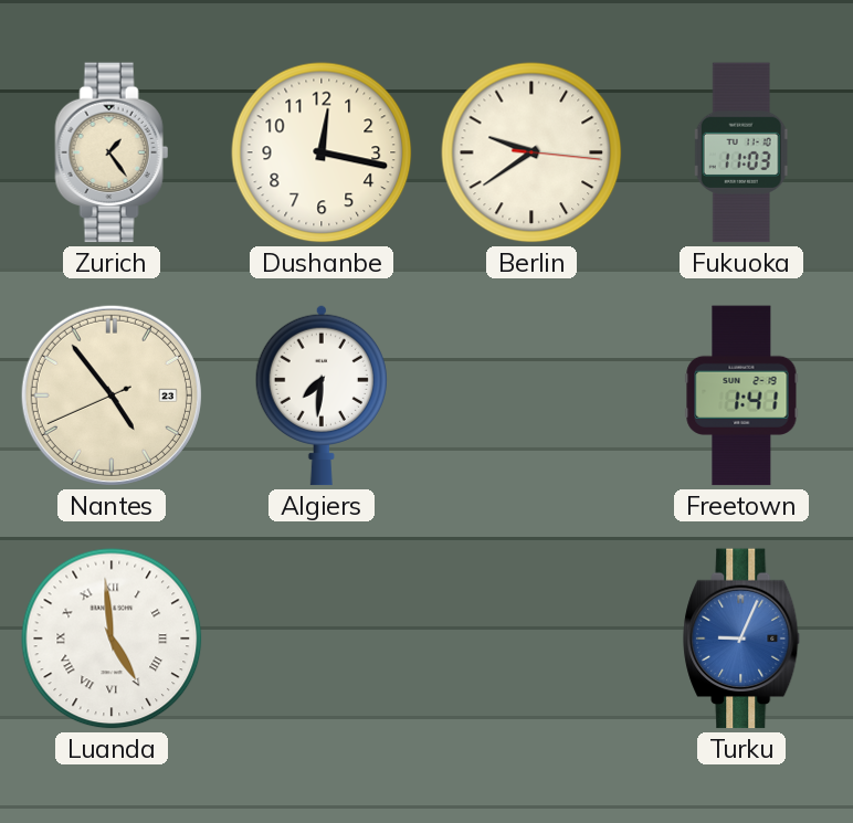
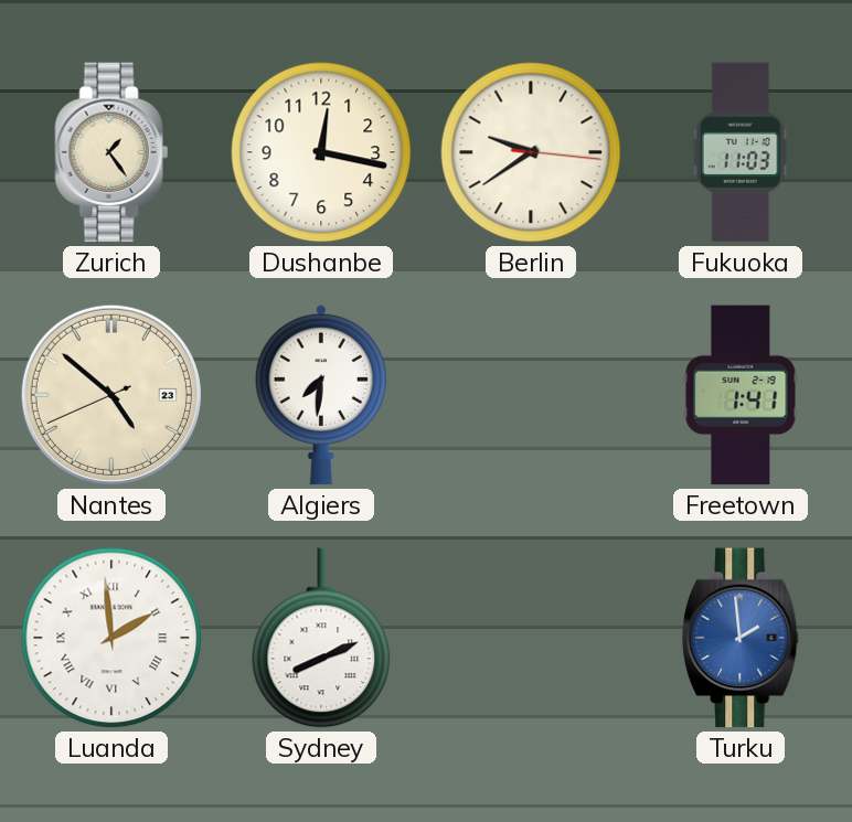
Nantes: 4:53 -> 4:51 (111, 395)
Luanda: 4:59 -> 1:59 (111, 638)
Sydney: none -> 8:11 (321, 638)
Turku: 9:04 -> 1:59 (742, 638)
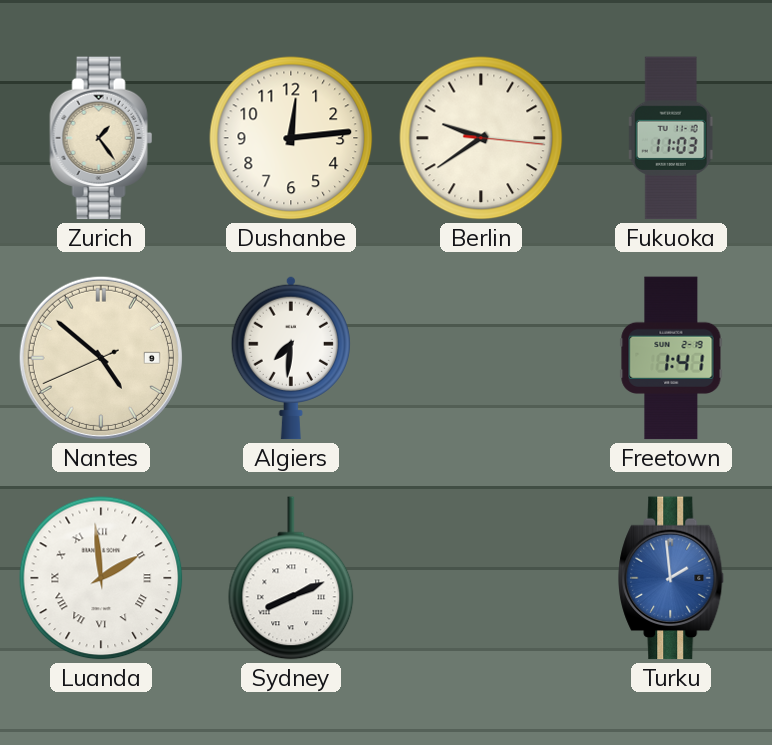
Dushanbe: 12:17 -> 12:14 (291, 138)
Nantes date: 23 -> 9 (101, 358)
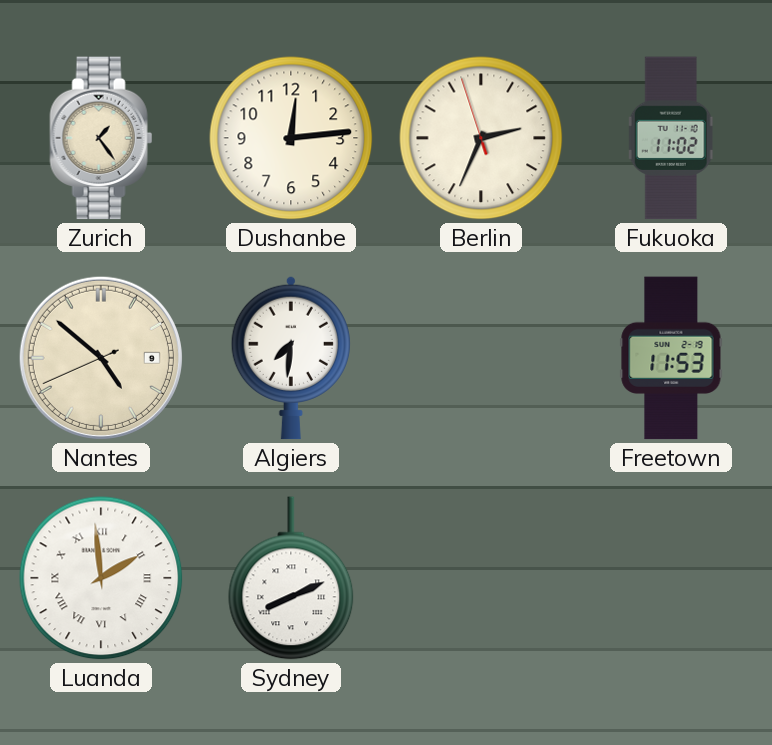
Berlin: 9:39 -> 2:33 (481, 138)
Fukuoka: 11:03 -> 11:02 (671, 138)
Freetown: 1:41 -> 11:53 (671, 358)
Turku: 1:59 -> none (672, 578)
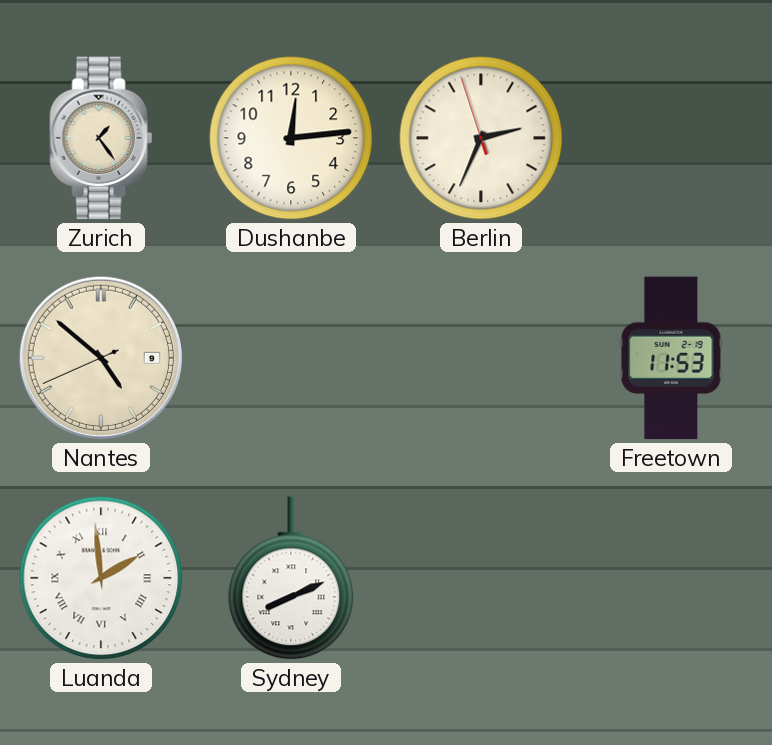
Fukuoka: 11:02 -> none (671, 138)
Algiers: 7:31 -> none (291, 358)
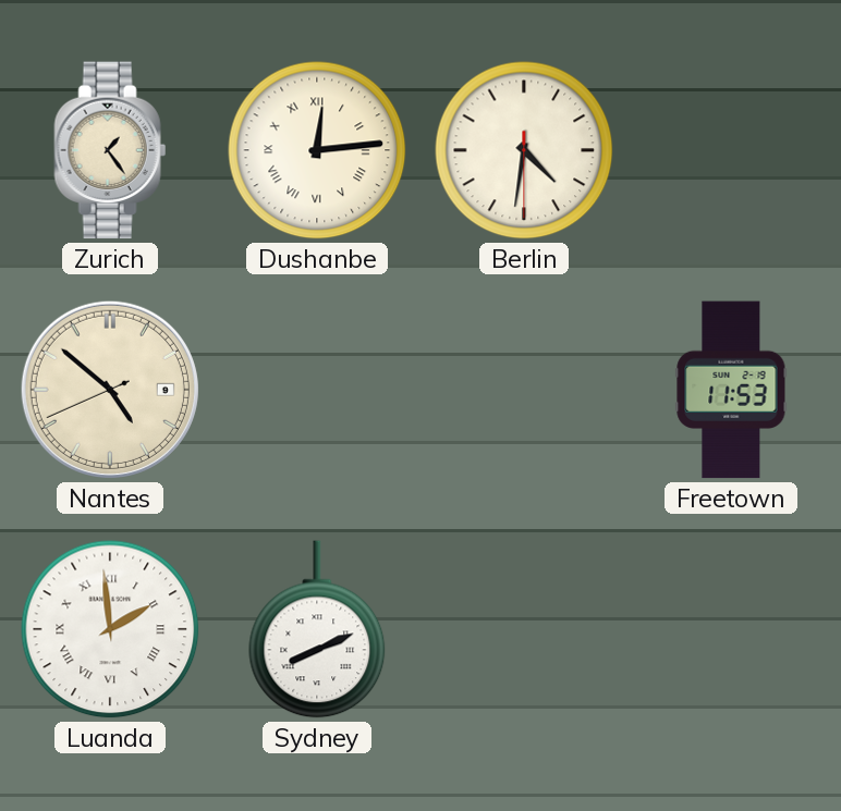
Dushanbe numerals: Arabic -> Roman (317, 150)
Berlin: 2:33 -> 4:31 (524, 150)
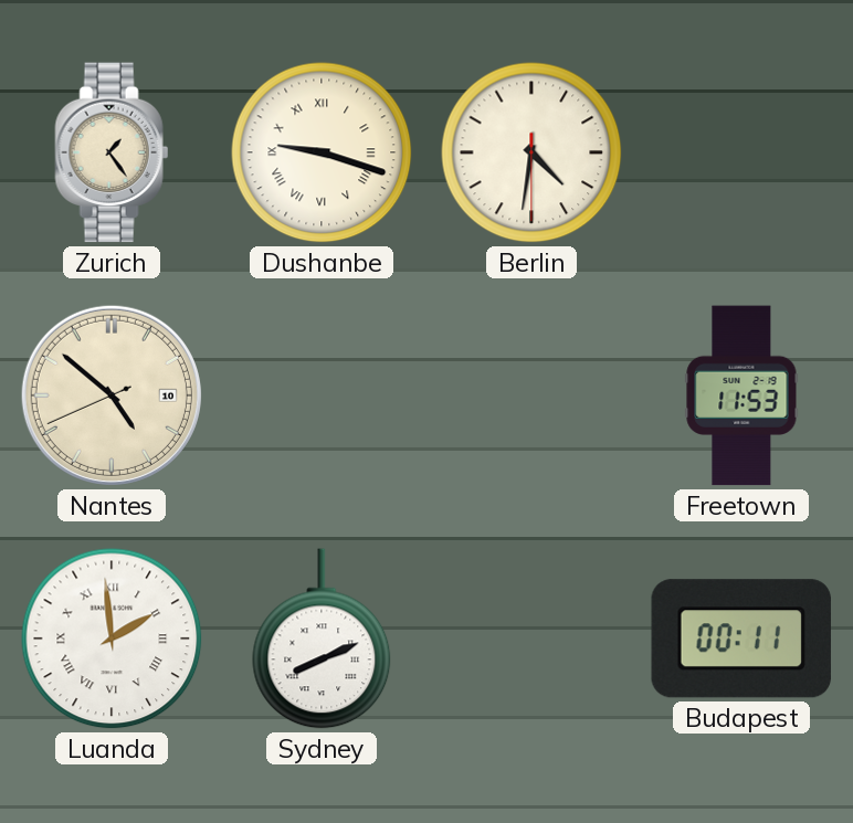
Dushanbe: 12:14 -> 9:18 (322, 152)
Nantes date: 9 -> 10 (112, 395)
Budapest: none -> 00:11 (740, 639)
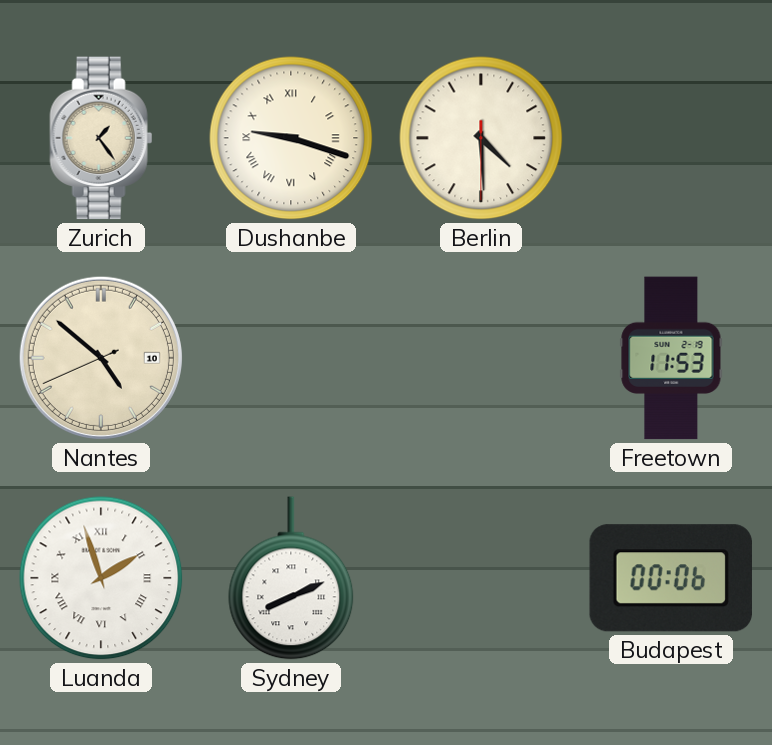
Berlin: 4:31 -> 4:29 (481, 138)
Luanda: 1:59 -> 1:57 (101, 578)
Budapest: 00:11 -> 00:06 (670, 578)
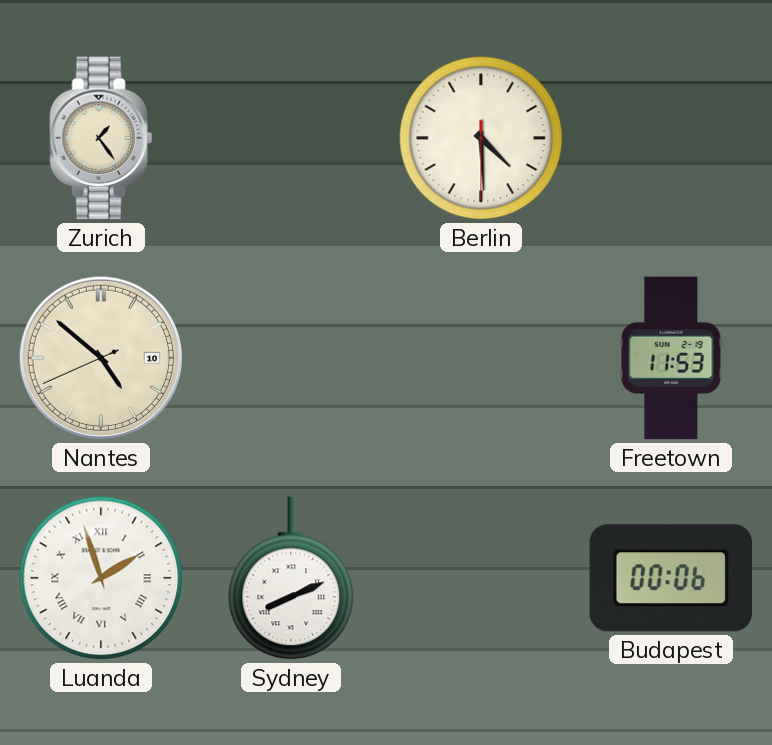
Dushanbe: 9:18 -> none (291, 138)
